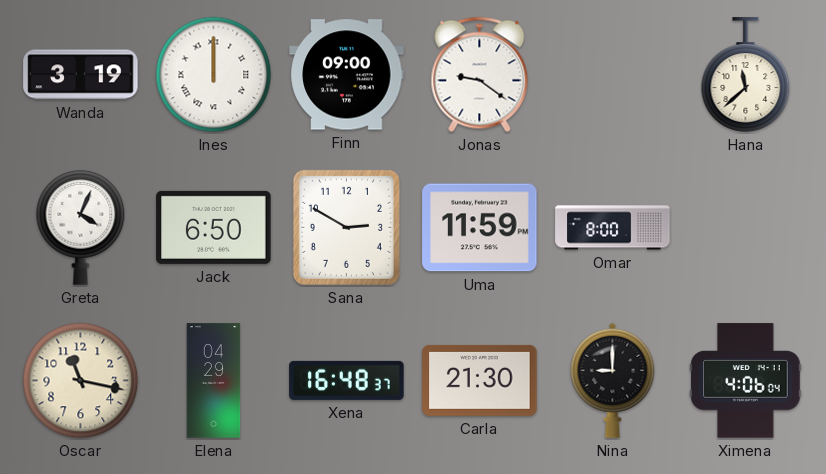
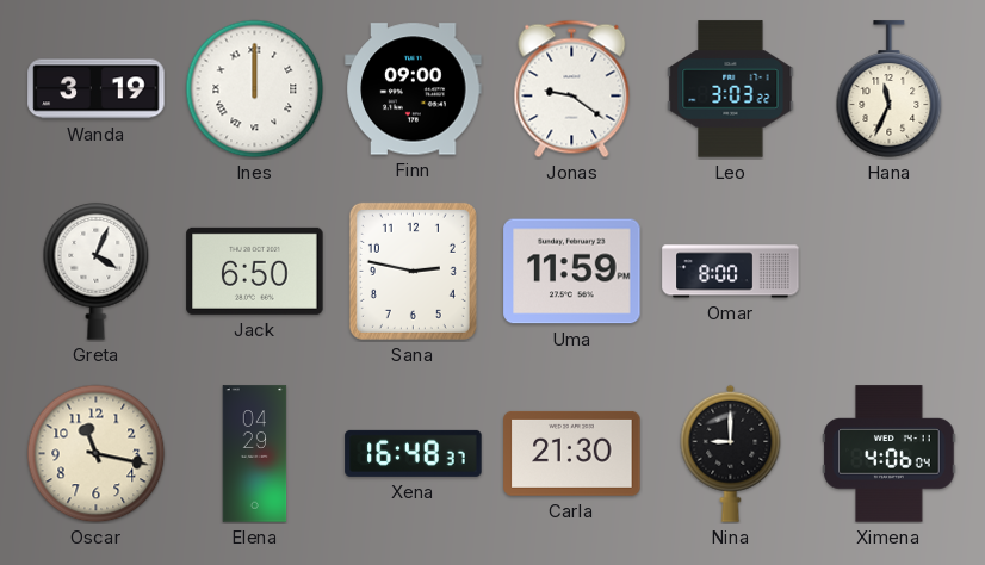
Leo: none -> 3:03 (731, 89)
Hana: 11:38 -> 11:34 (890, 89)
Sana: 2:50 -> 2:47 (413, 271)
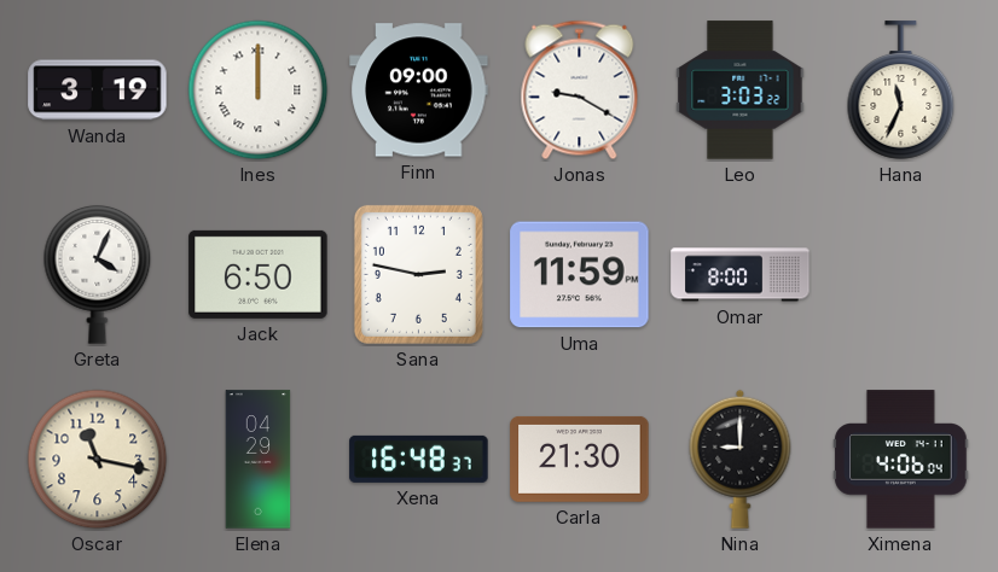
Jonas: 9:21 -> 9:20 (580, 91)
